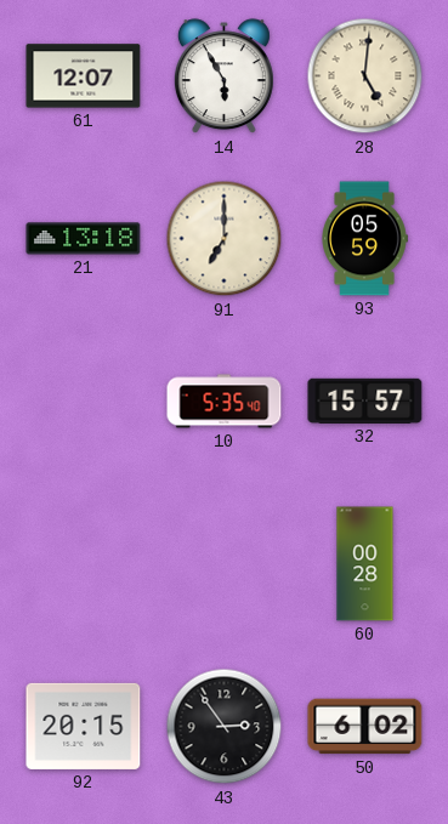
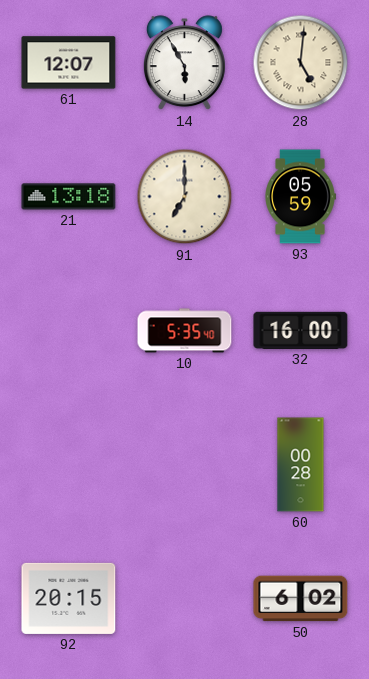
32: 15:57 -> 16:00 (301, 330)
43: 2:54 -> none (225, 727)
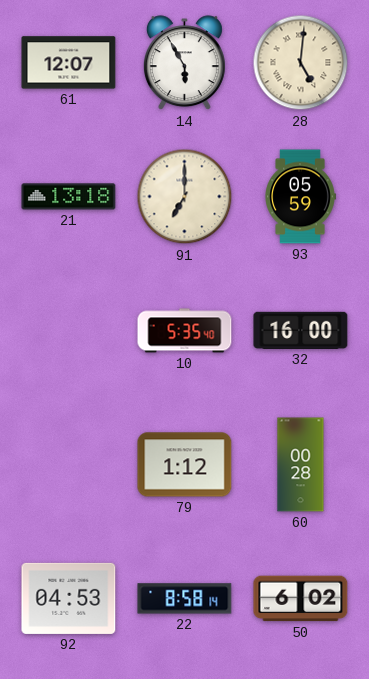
79: none -> 1:12 (185, 465)
92: 20:15 -> 04:53 (69, 598)
22: none -> 8:58 (185, 599)
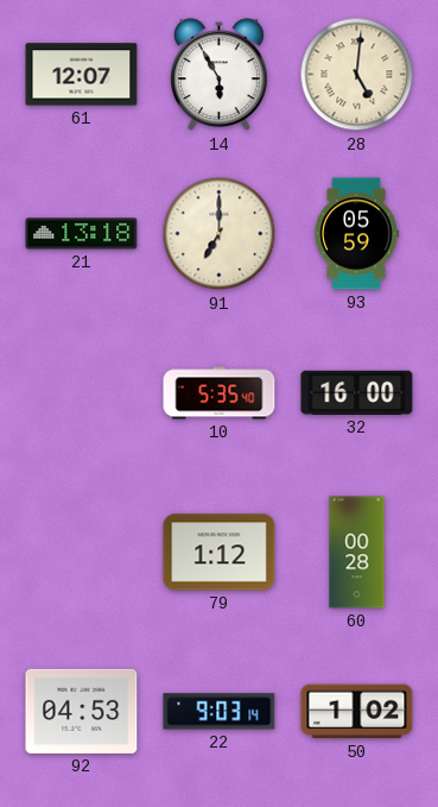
22: 8:58 -> 9:03 (220, 712)
50: 6:02 -> 1:02 (357, 712)
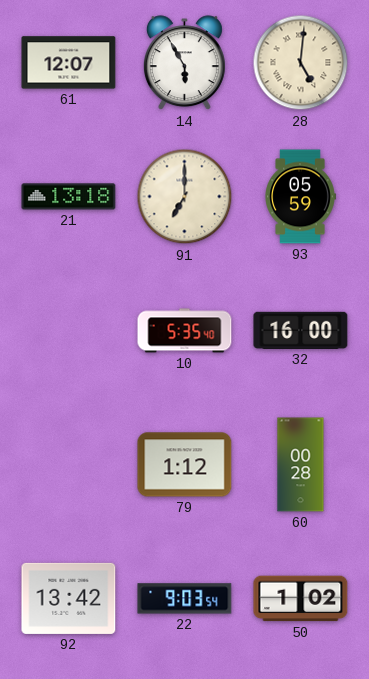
92: 04:53 -> 13:42 (69, 598)
22: 9:03:14 -> 9:03:54 (185, 599)
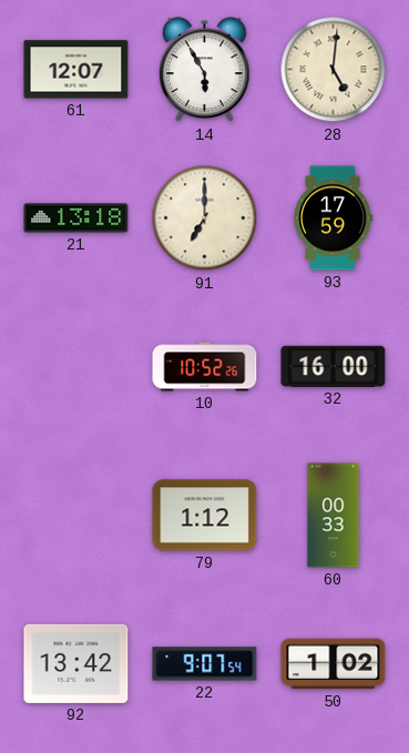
93: 05:59 -> 17:59 (333, 218)
10: 5:35 -> 10:52 (205, 367)
60: 00:28 -> 00:33 (334, 516)
22: 9:03 -> 9:07 (205, 664)
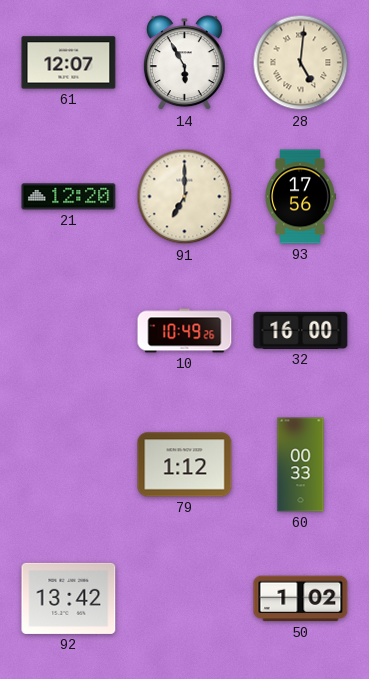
21: 13:18 -> 12:20 (69, 197)
93: 17:59 -> 17:56 (300, 197)
10: 10:52 -> 10:49 (185, 331)
22: 9:07 -> none (205, 664)
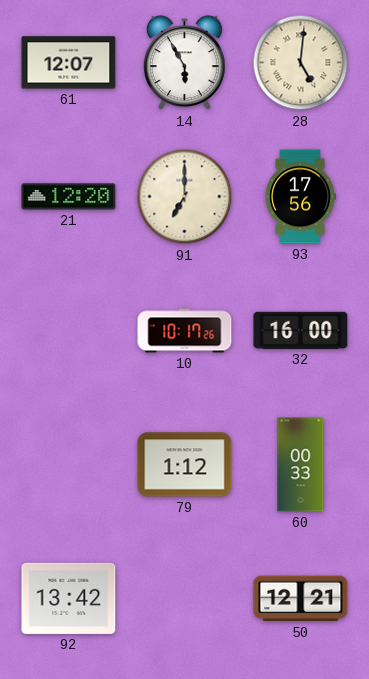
10: 10:49 -> 10:17 (185, 331)
50: 1:02 -> 12:21 (301, 599)
